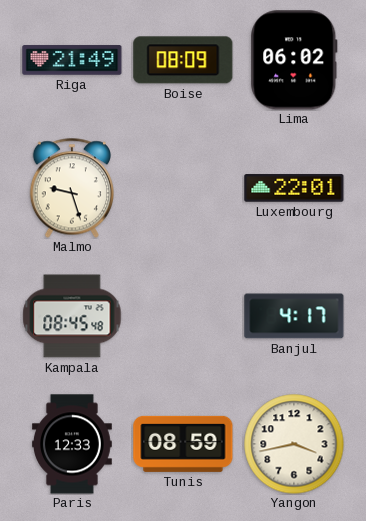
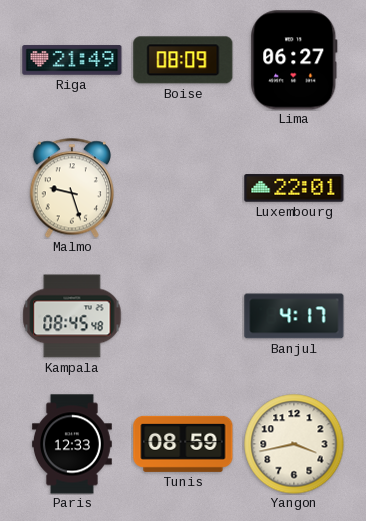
Lima: 06:02 -> 06:27 (294, 60)
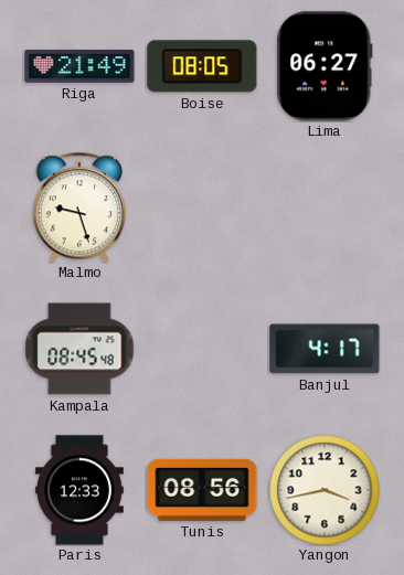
Boise: 08:09 -> 08:05 (202, 66)
Luxembourg: 22:01 -> none (294, 188)
Tunis: 08:59 -> 08:56 (202, 490)
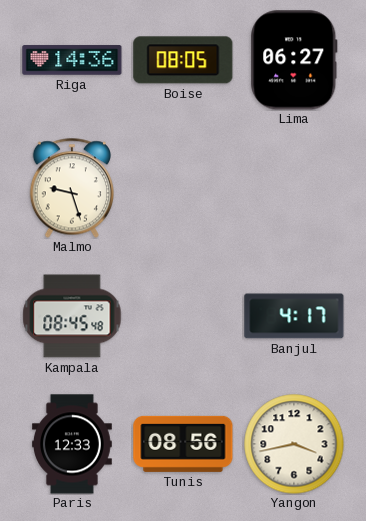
Riga: 21:49 -> 14:36 (72, 60)
